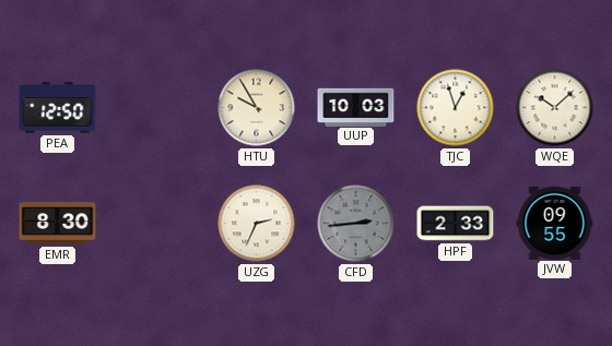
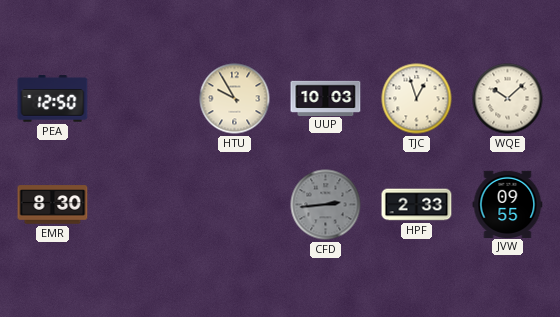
UZG: 2:34 -> none (257, 224)
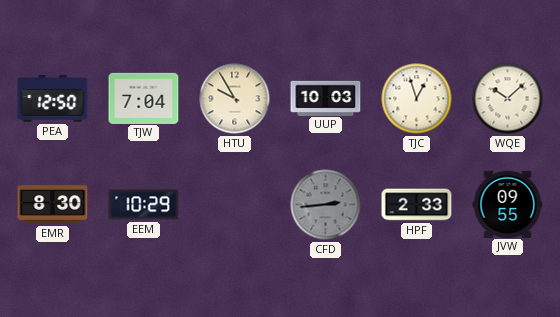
TJW: none -> 7:04 (144, 98)
EEM: none -> 10:29 (144, 205)
